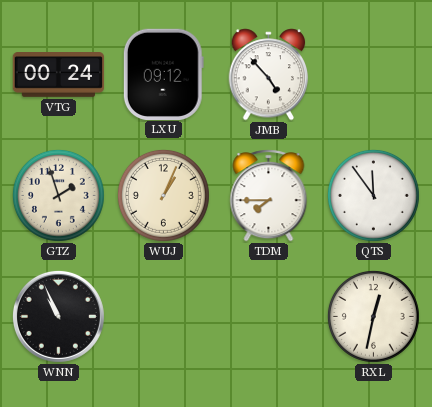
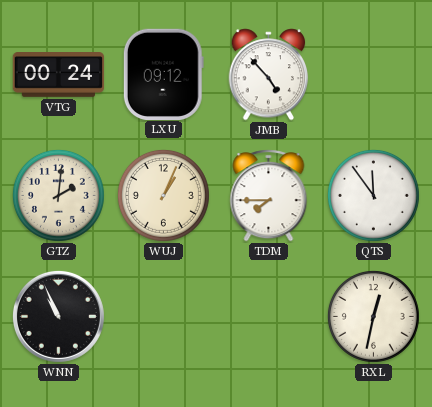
GTZ: 1:57 -> 2:01 (58, 195)
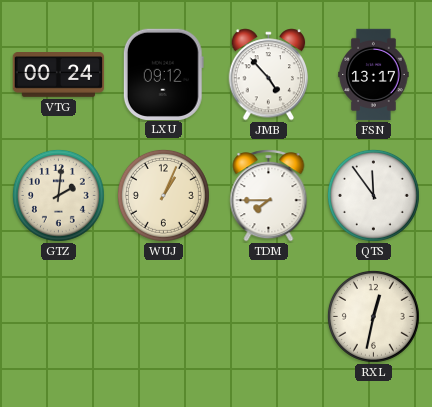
FSN: none -> 13:17 (374, 75)
WNN: 10:56 -> none (58, 316)
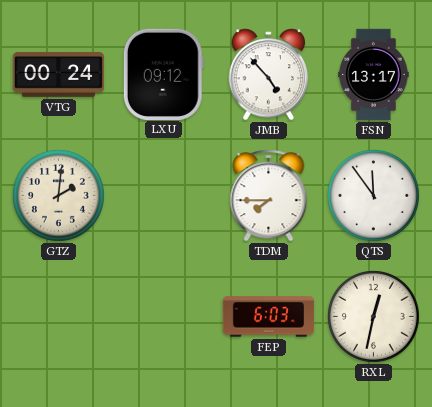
WUJ: 1:04 -> none (163, 195)
FEP: none -> 6:03 (269, 317)
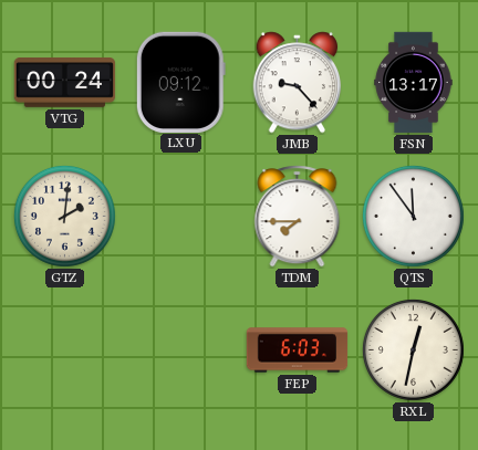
JMB: 4:53 -> 9:23 (298, 83)
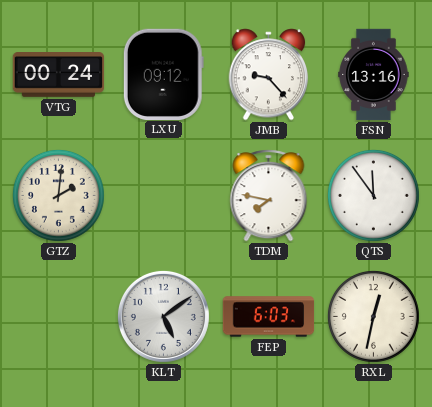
FSN: 13:17 -> 13:16 (374, 75)
TDM: 7:45 -> 7:47 (269, 196)
KLT: none -> 5:09 (163, 316)
